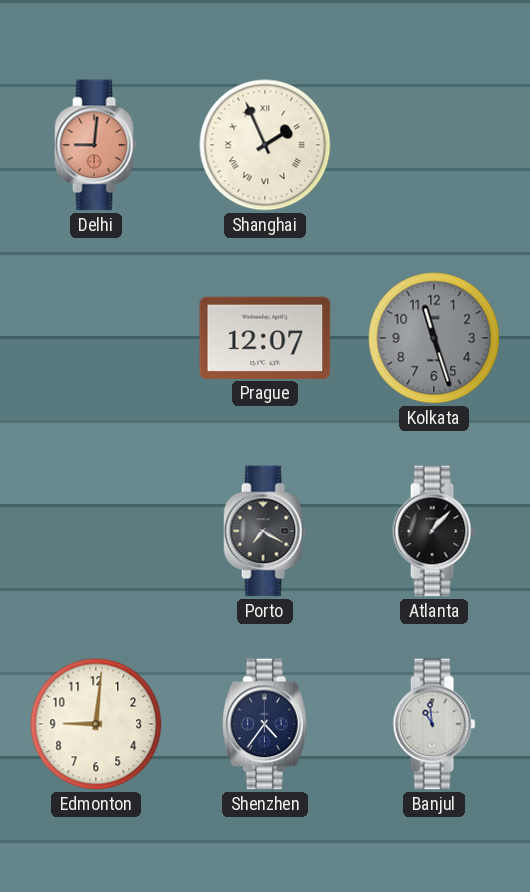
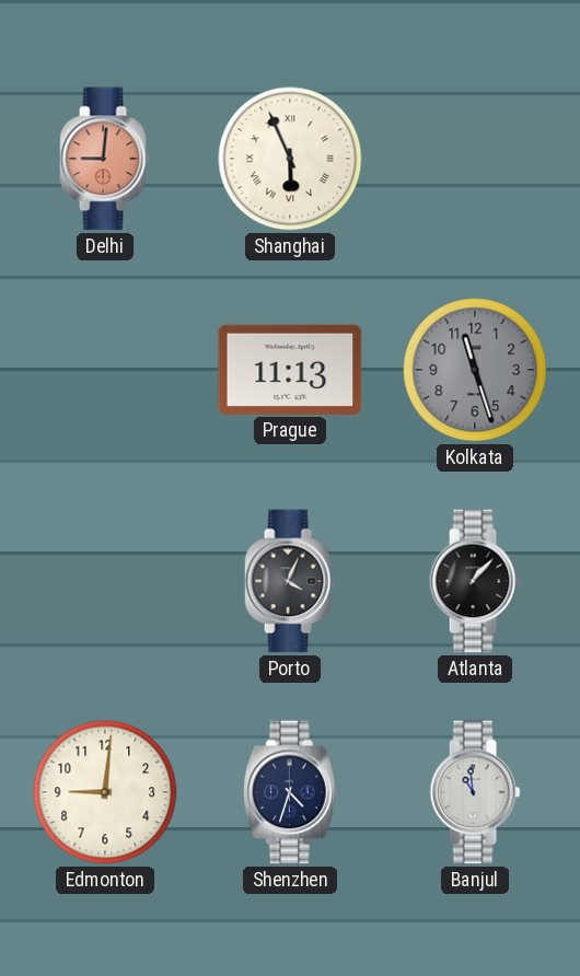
Shanghai: 1:56 -> 5:56 (290, 159)
Prague: 12:07 -> 11:13 (290, 370)
Porto: 7:20 -> 4:04 (290, 581)
Shenzhen: 4:36 -> 4:33 (291, 792)
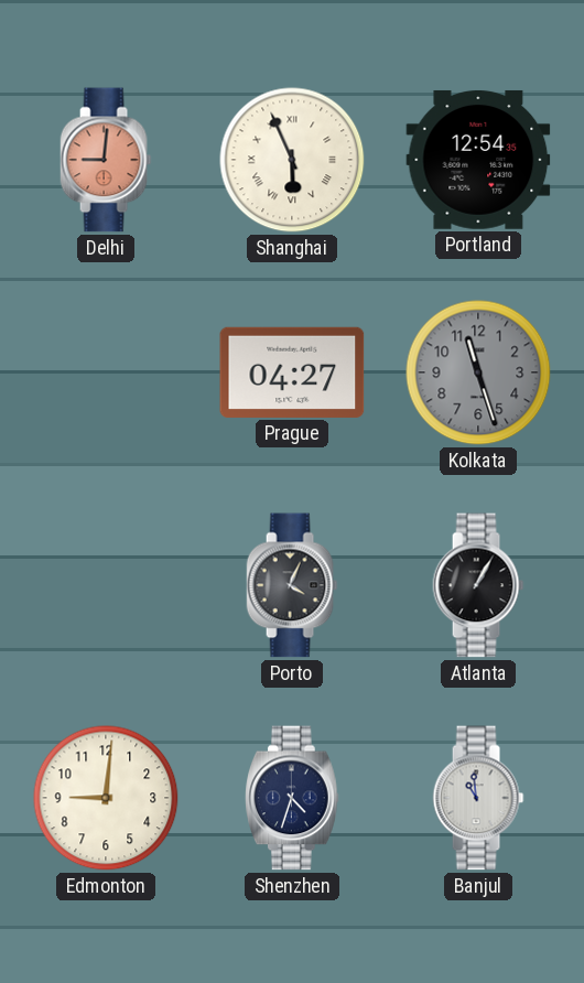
Portland: none -> 12:54 (478, 160)
Prague: 11:13 -> 04:27 (292, 372)
Atlanta: 1:07 -> 1:05 (478, 585)
